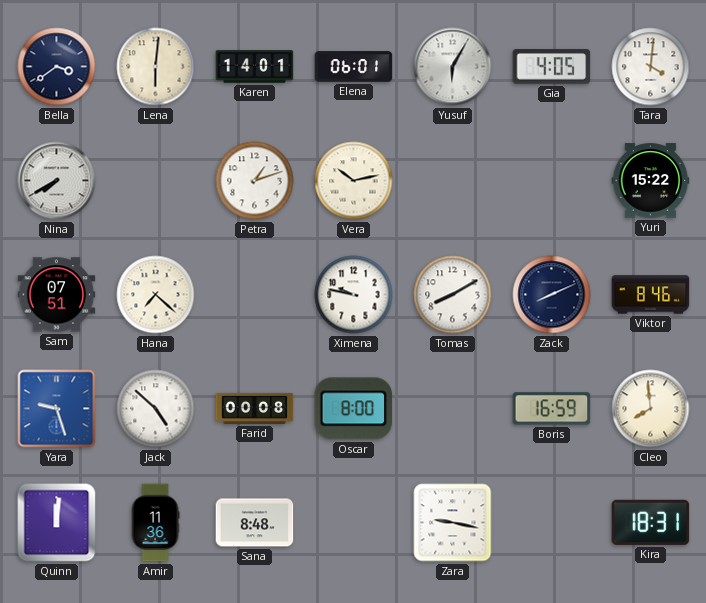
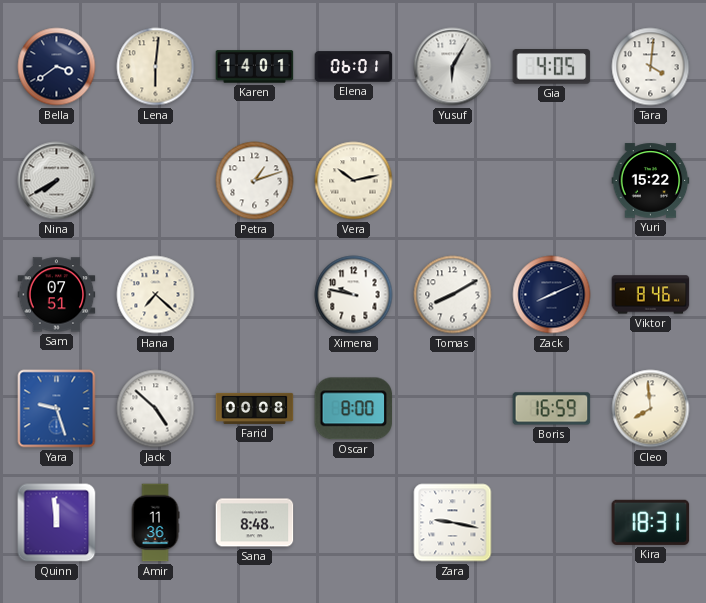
Quinn: 12:01 -> 11:59 (57, 523)
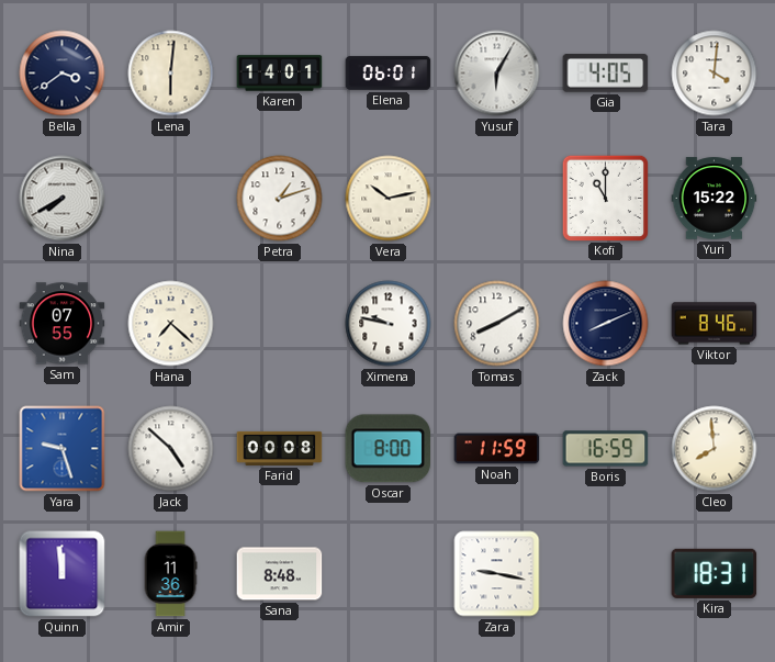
Kofi: none -> 11:00 (605, 198)
Sam: 07:51 -> 07:55 (63, 324)
Noah: none -> 11:59 (497, 449)
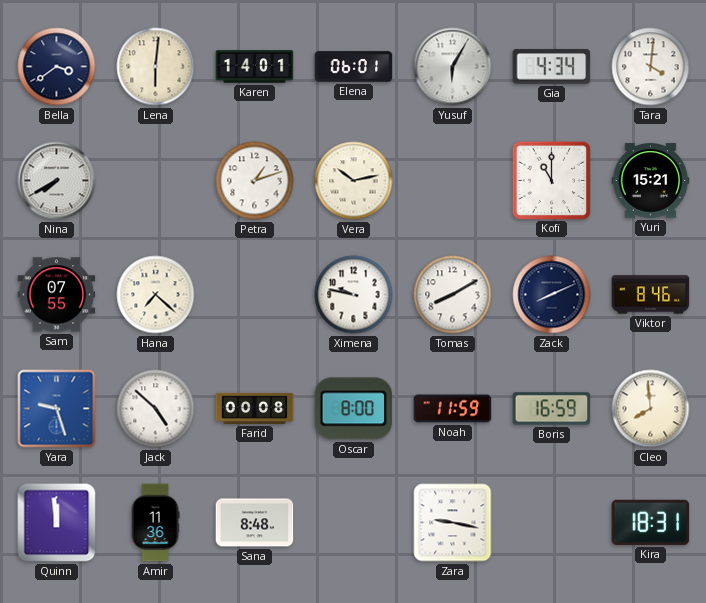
Gia: 4:05 -> 4:34 (552, 67)
Yuri: 15:22 -> 15:21 (651, 181)
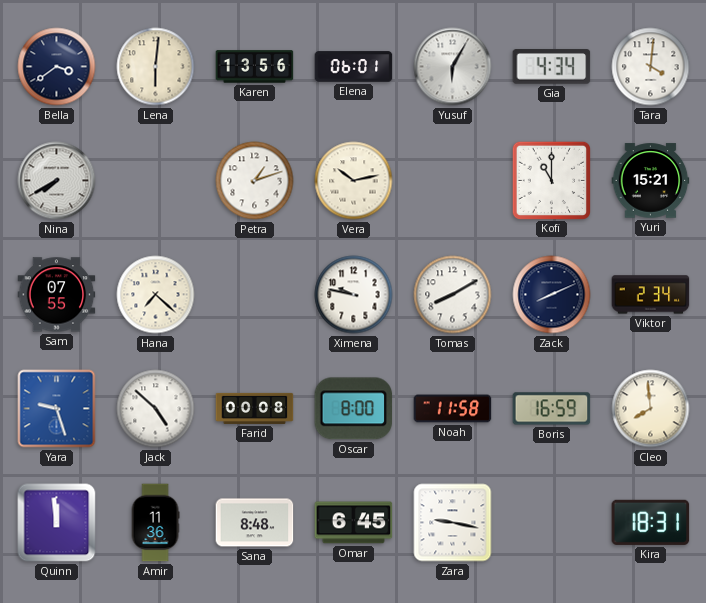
Karen: 14:01 -> 13:56 (255, 67)
Viktor: 8:46 -> 2:34 (651, 295)
Noah: 11:59 -> 11:58 (453, 409)
Omar: none -> 6:45 (354, 523)
